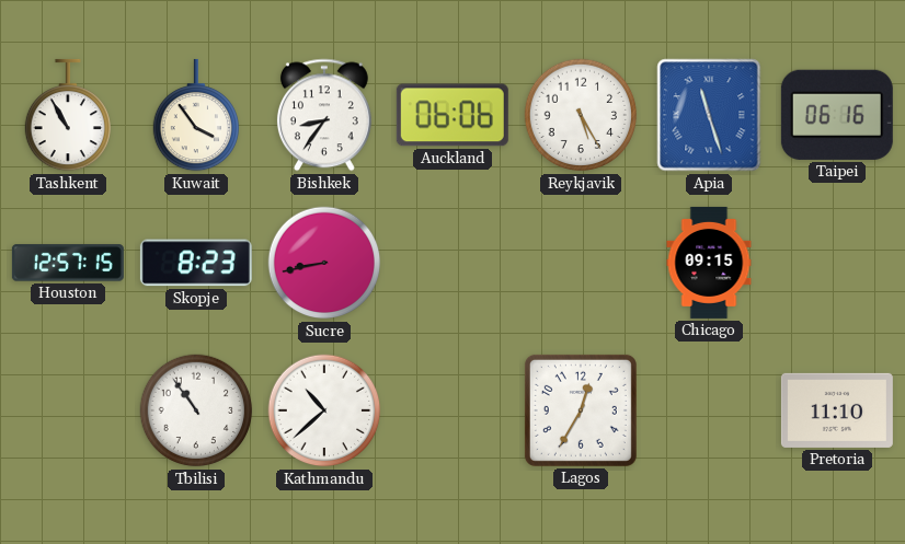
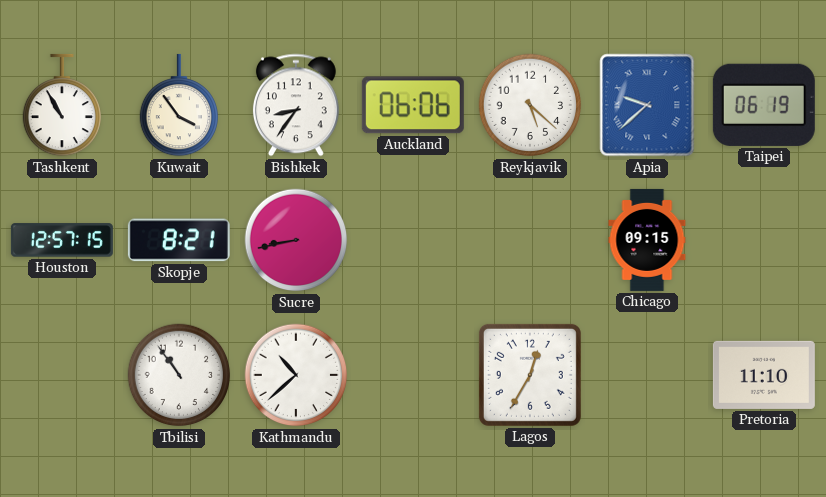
Reykjavik: 5:25 -> 5:22 (530, 105)
Apia: 11:27 -> 9:38 (647, 105)
Taipei: 06:16 -> 06:19 (764, 105)
Skopje: 8:23 -> 8:21 (179, 240)
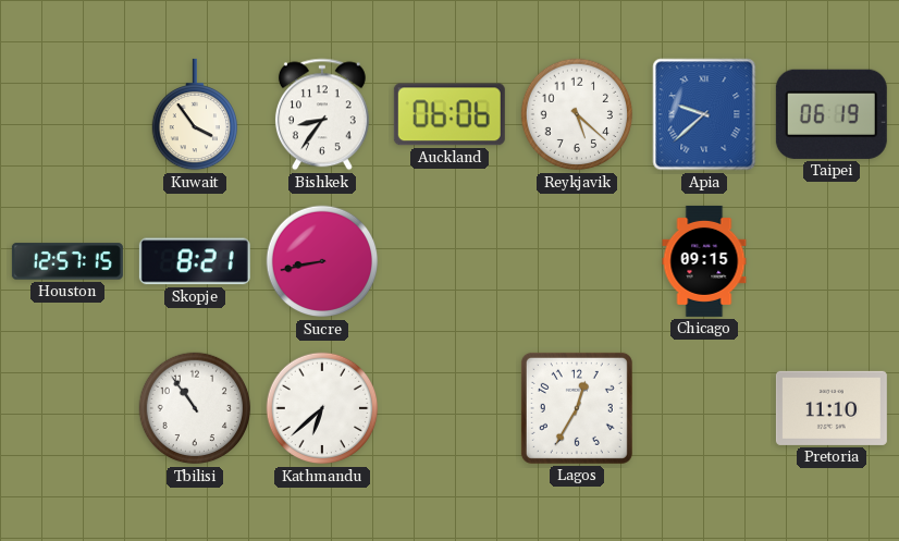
Tashkent: 10:55 -> none (61, 105)
Kathmandu: 10:38 -> 6:38 (322, 408)
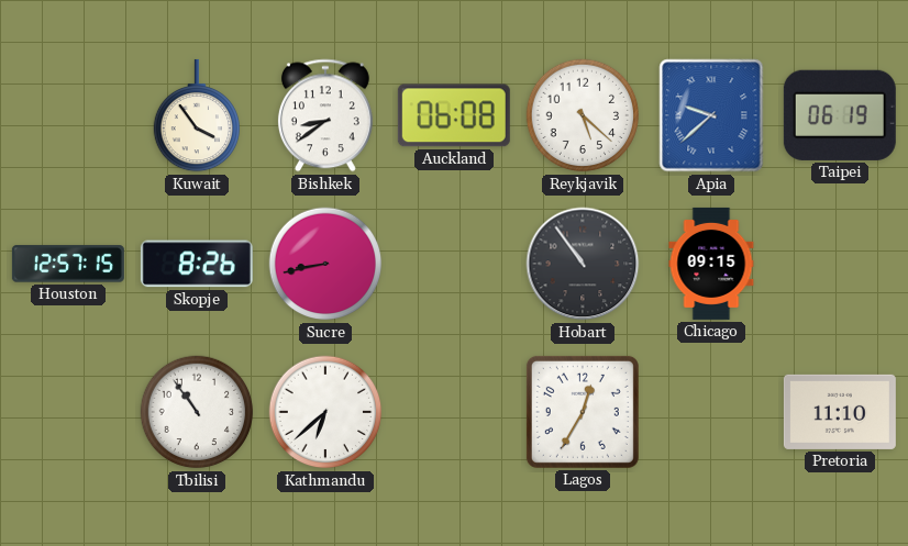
Bishkek: 8:36 -> 8:39 (325, 115)
Auckland: 06:06 -> 06:08 (454, 115)
Skopje: 8:21 -> 8:26 (197, 264)
Hobart: none -> 10:54 (583, 264)
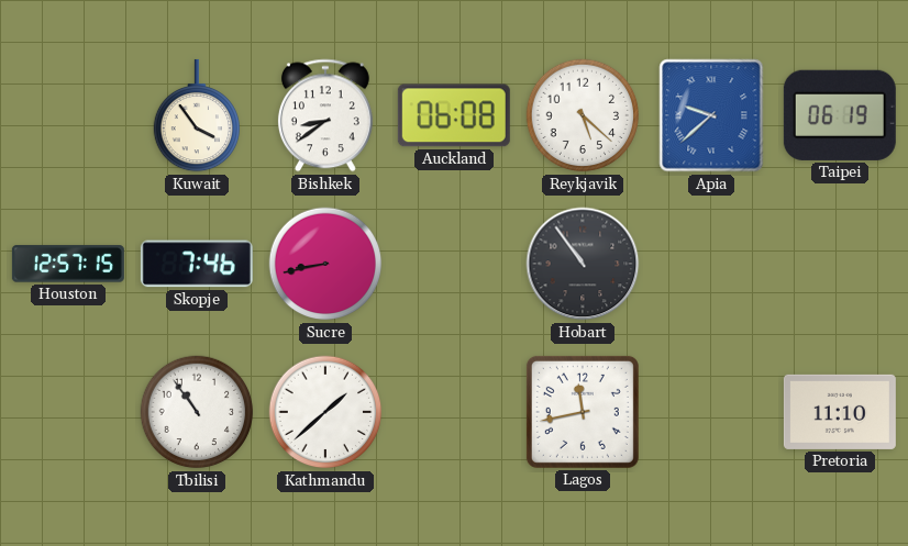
Skopje: 8:26 -> 7:46 (197, 264)
Chicago: 09:15 -> none (711, 264)
Kathmandu: 6:38 -> 1:38 (325, 412)
Lagos: 12:35 -> 11:43 (583, 412)
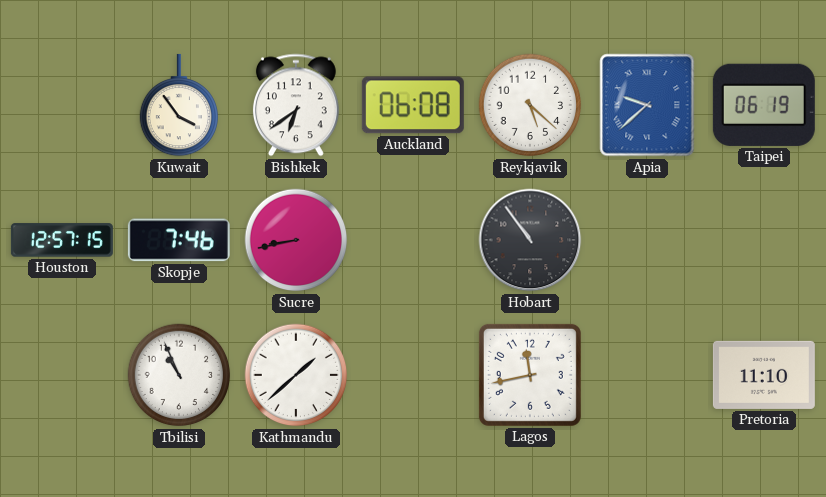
Bishkek: 8:39 -> 6:39 (296, 105)
Tbilisi: 10:54 -> 10:56 (179, 375)
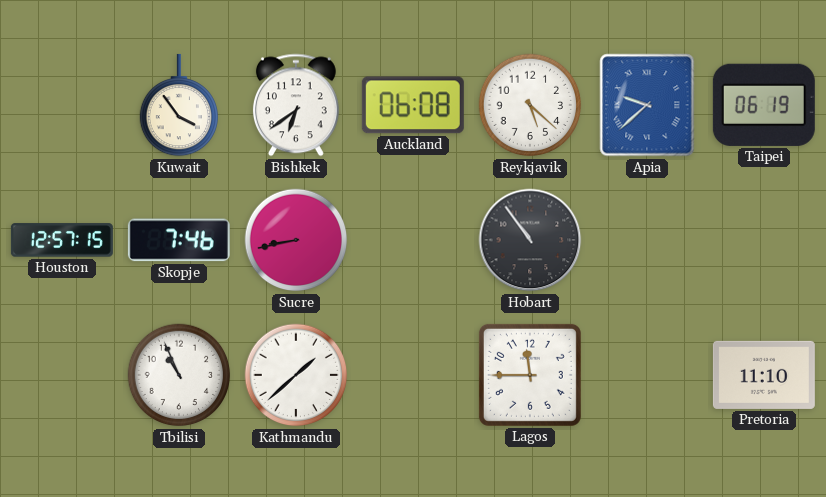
Lagos: 11:43 -> 11:45 (530, 375)
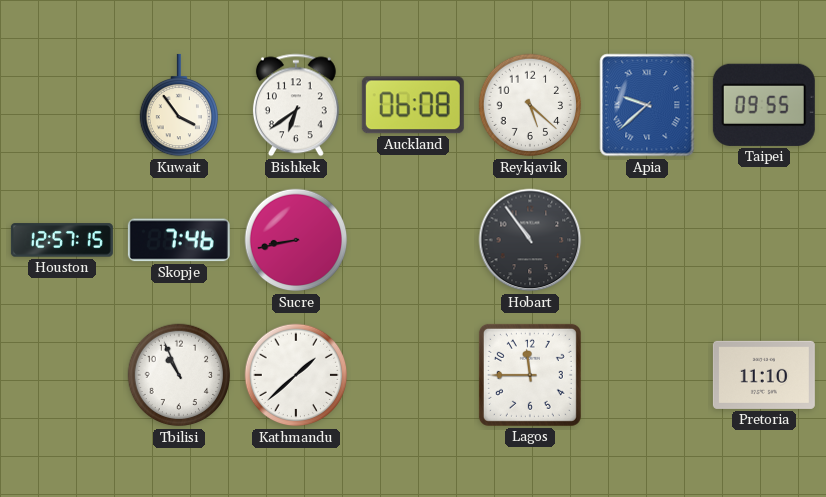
Taipei: 06:19 -> 09:55 (764, 105)
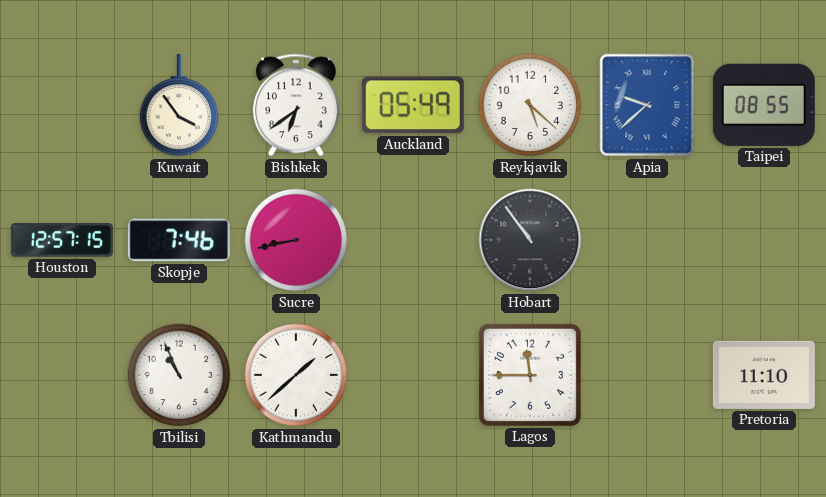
Auckland: 06:08 -> 05:49 (413, 105)
Taipei: 09:55 -> 08:55 (764, 105)
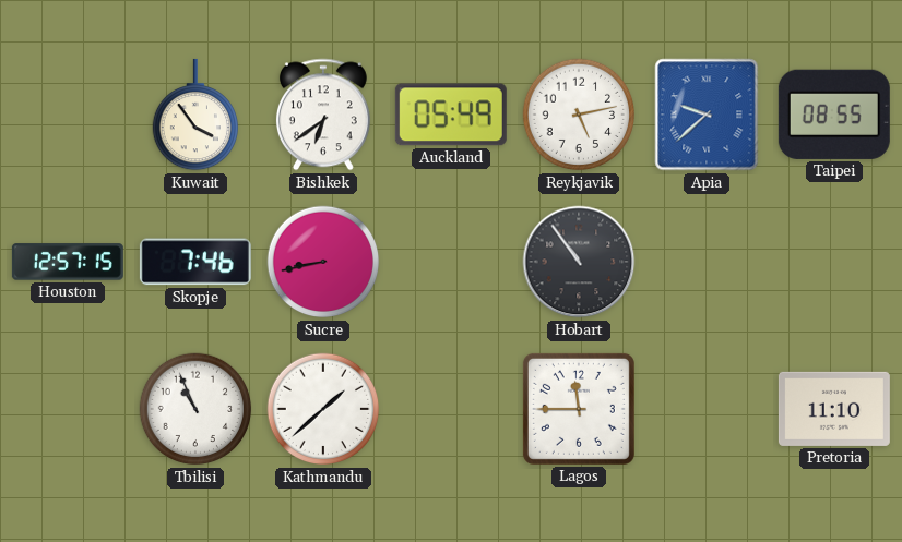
Reykjavik: 5:22 -> 5:13 (579, 115)
